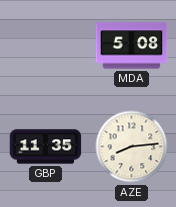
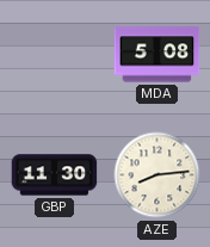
GBP: 11:35 -> 11:30 (55, 175)
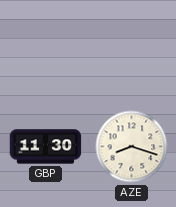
MDA: 5:08 -> none (157, 55)
AZE: 8:14 -> 8:18 (132, 147)
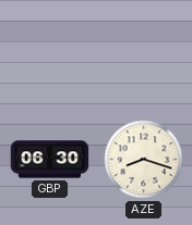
GBP: 11:30 -> 06:30 (50, 160)
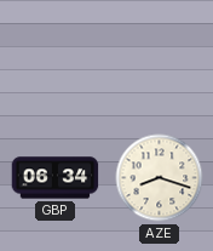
GBP: 06:30 -> 06:34 (56, 178)
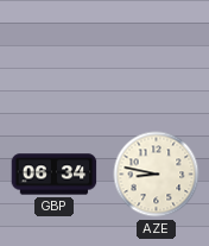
AZE: 8:18 -> 8:47 (157, 175)
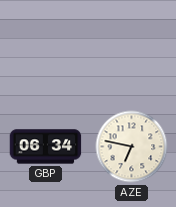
AZE: 8:47 -> 6:47 (132, 147)
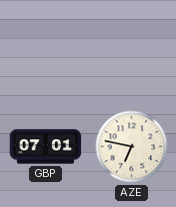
GBP: 06:34 -> 07:01 (46, 147)
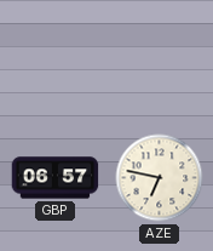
GBP: 07:01 -> 06:57 (56, 178)
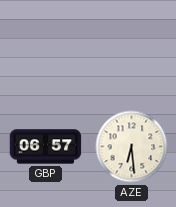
AZE: 6:47 -> 6:29 (132, 147)
